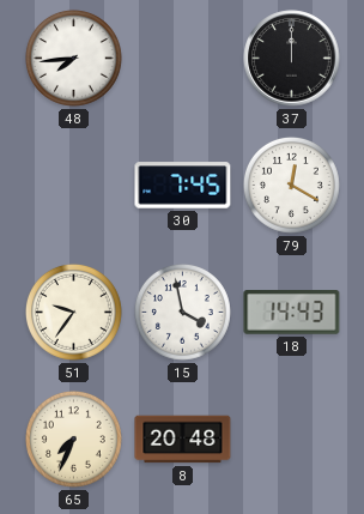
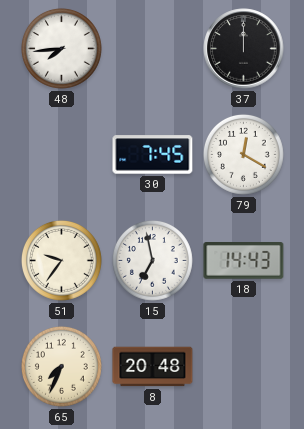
15: 3:58 -> 6:58 (152, 260)
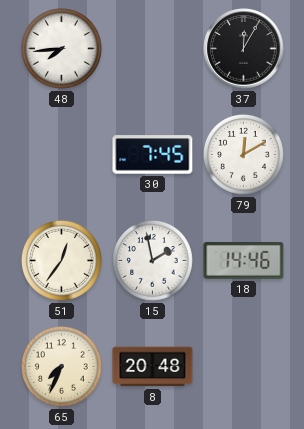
37: 12:00 -> 12:05 (244, 49)
79: 12:20 -> 12:10 (243, 154)
51: 9:36 -> 12:36 (61, 260)
15: 6:58 -> 1:58 (152, 260)
18: 14:43 -> 14:46 (244, 261)
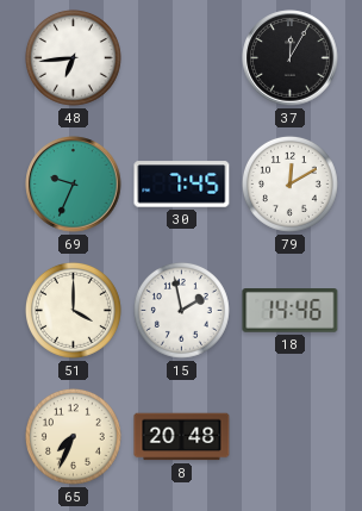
48: 7:44 -> 6:44 (73, 57)
69: none -> 9:34 (74, 185)
51: 12:36 -> 4:00 (73, 310)
